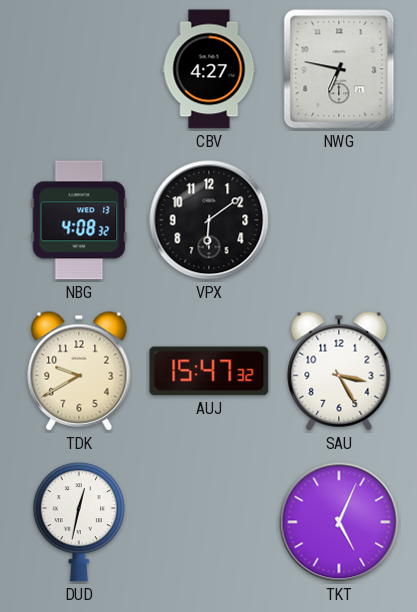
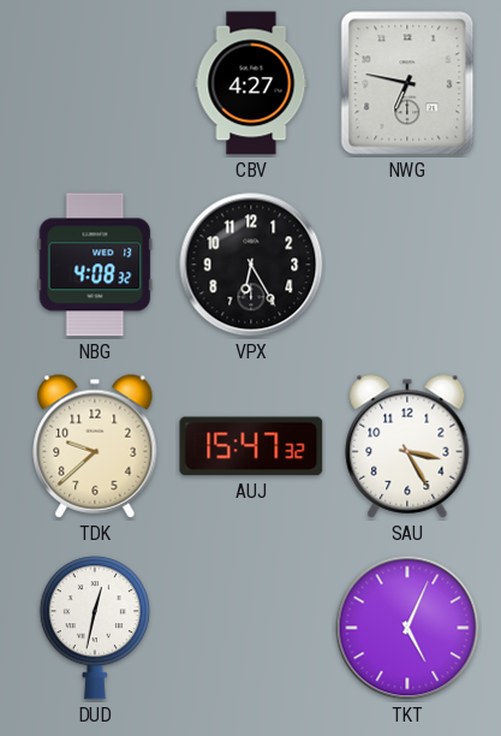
VPX: 6:09 -> 6:25 (251, 265)
TDK: 9:40 -> 9:38 (95, 446)
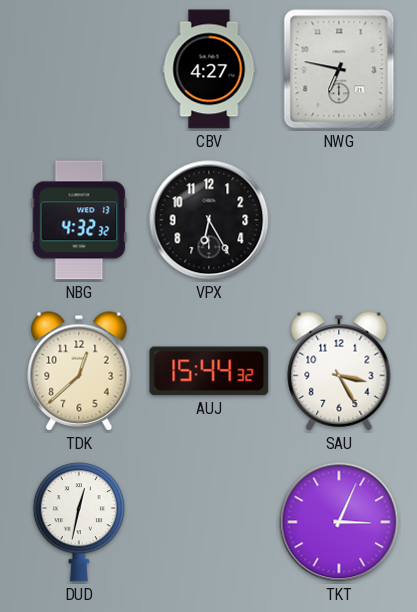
NBG: 4:08 -> 4:32 (79, 220)
TDK: 9:38 -> 12:38 (79, 371)
AUJ: 15:47 -> 15:44 (209, 371)
TKT: 5:04 -> 3:04 (339, 522)
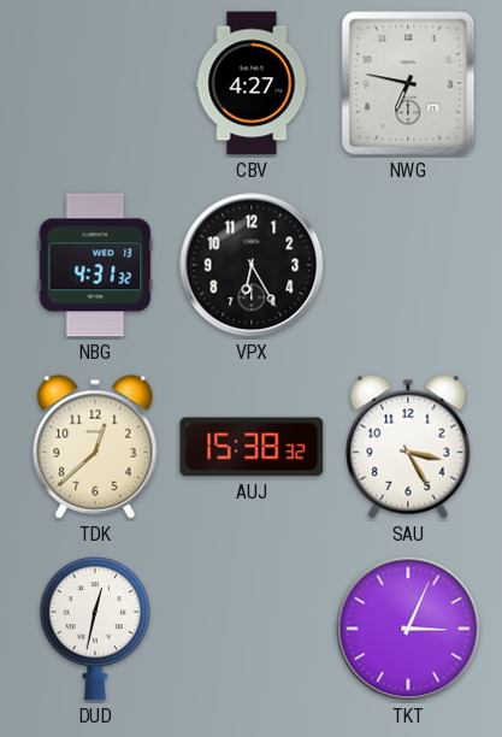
NBG: 4:32 -> 4:31 (95, 265)
AUJ: 15:44 -> 15:38 (252, 447)
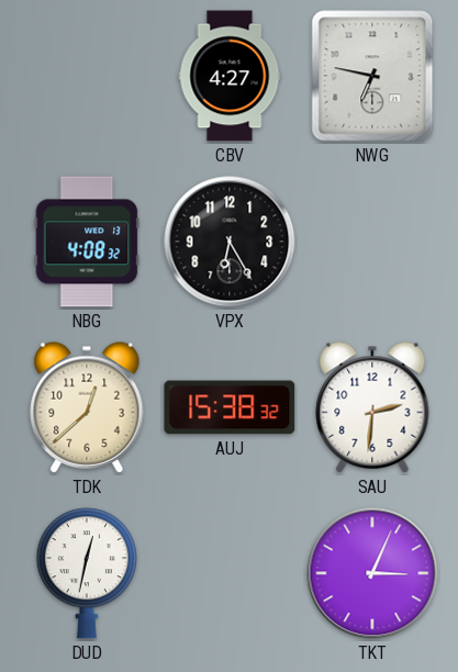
NBG: 4:31 -> 4:08 (87, 242)
SAU: 3:25 -> 2:31 (372, 407)
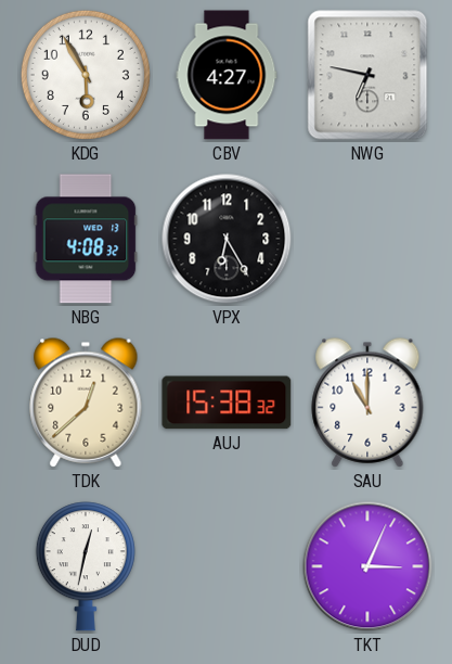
KDG: none -> 5:55 (86, 75)
SAU: 2:31 -> 11:00 (367, 403)
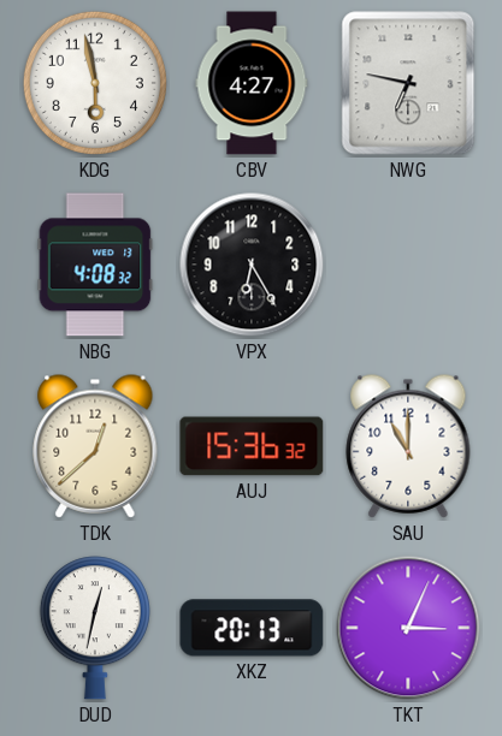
KDG: 5:55 -> 5:58 (95, 83)
AUJ: 15:38 -> 15:36 (252, 446)
XKZ: none -> 20:13 (252, 628)
